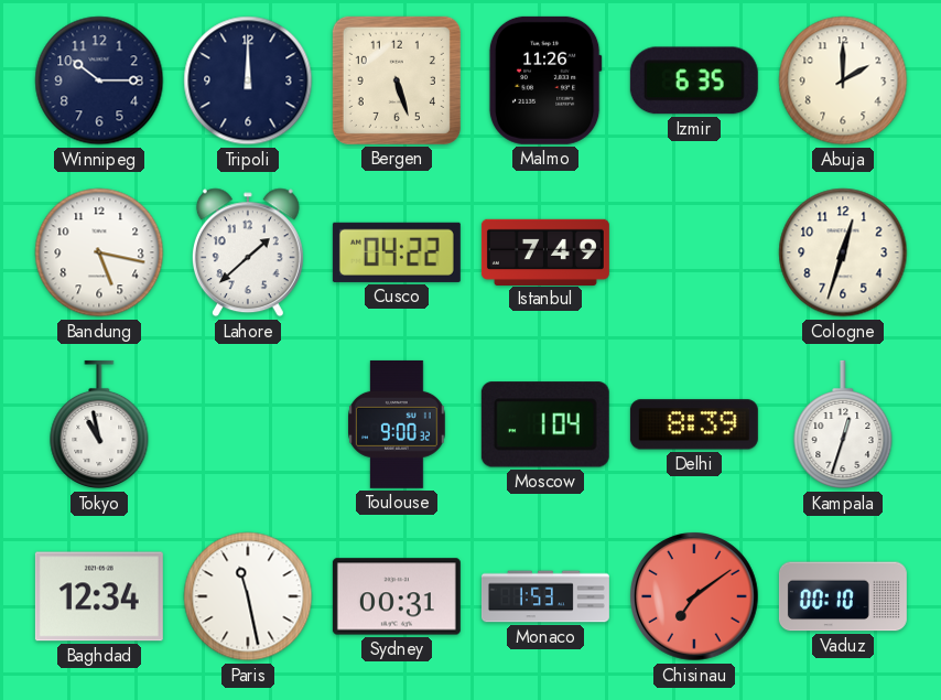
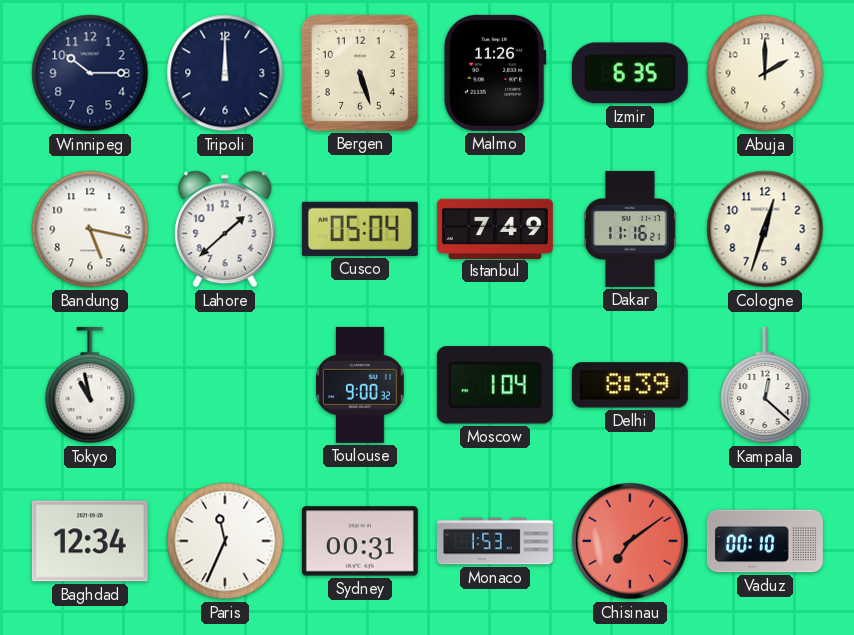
Cusco: 04:22 -> 05:04 (360, 229)
Dakar: none -> 11:16 (630, 229)
Kampala: 12:33 -> 12:22 (765, 385)
Paris: 11:28 -> 11:34 (225, 541)
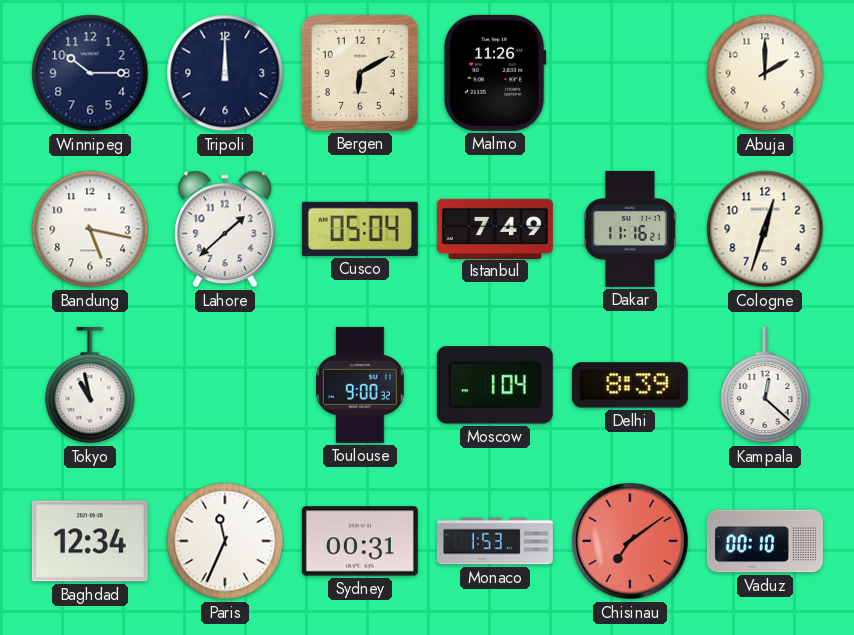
Bergen: 5:27 -> 6:10 (360, 73)
Izmir: 6:35 -> none (630, 73)
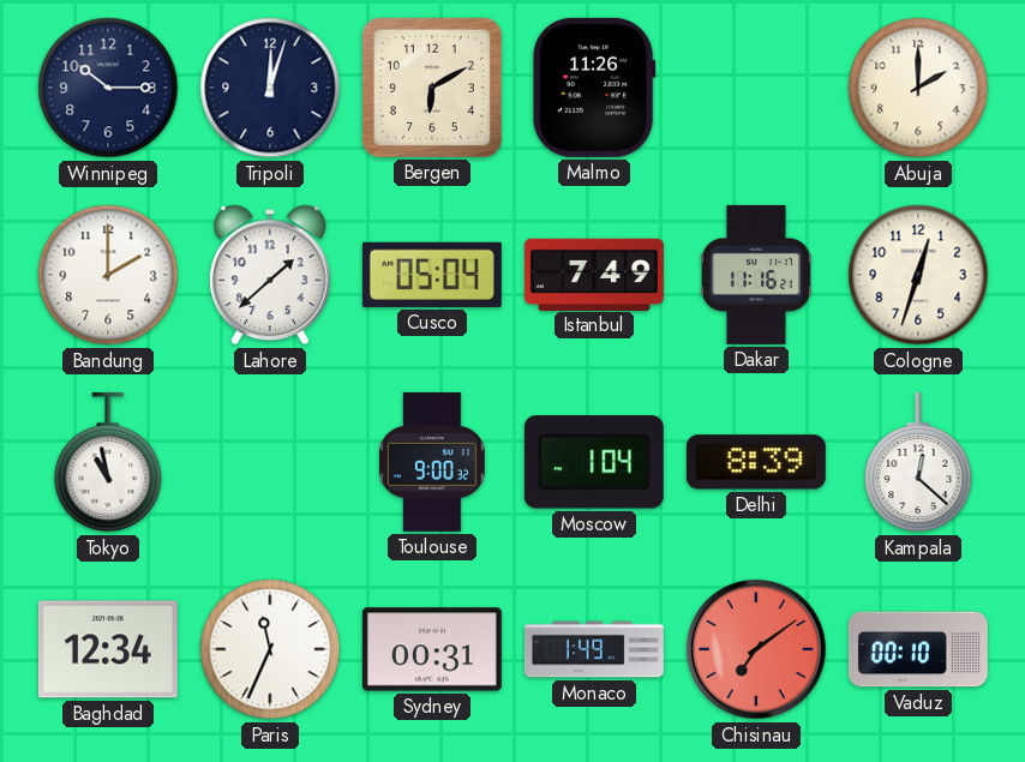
Tripoli: 12:00 -> 12:03 (270, 88)
Bandung: 5:17 -> 2:00 (108, 275)
Monaco: 1:53 -> 1:49 (594, 649)
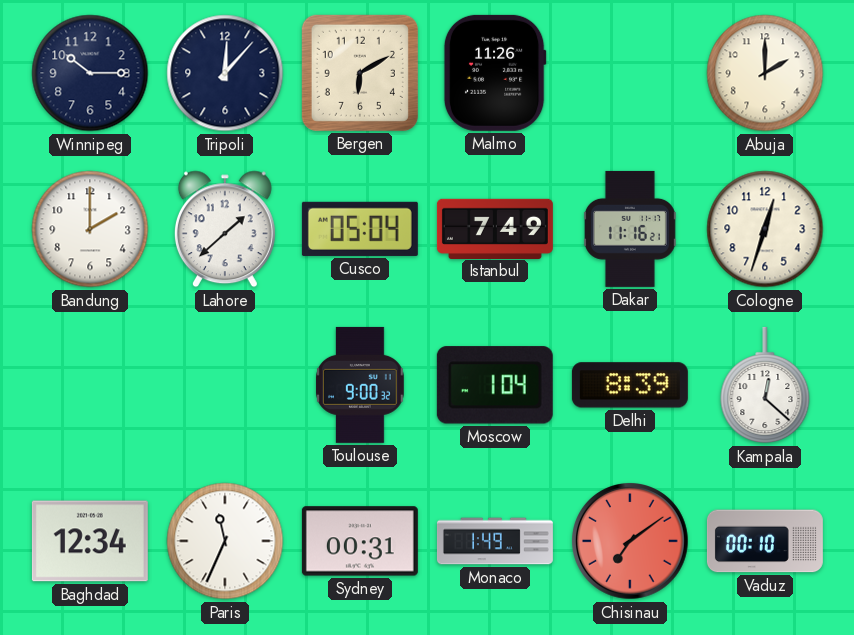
Tripoli: 12:03 -> 12:07 (225, 73)
Tokyo: 10:58 -> none (108, 462)
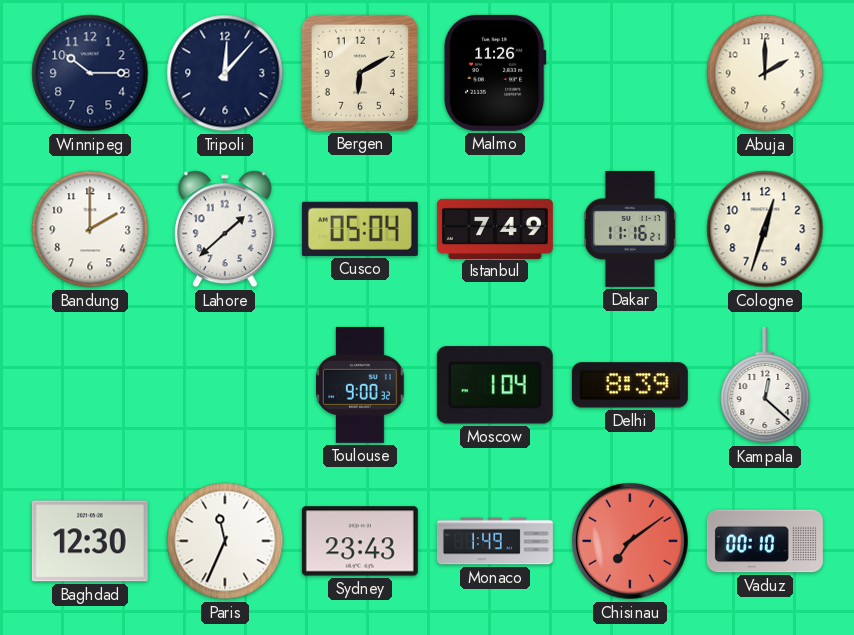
Baghdad: 12:34 -> 12:30 (90, 541)
Sydney: 00:31 -> 23:43 (360, 541)
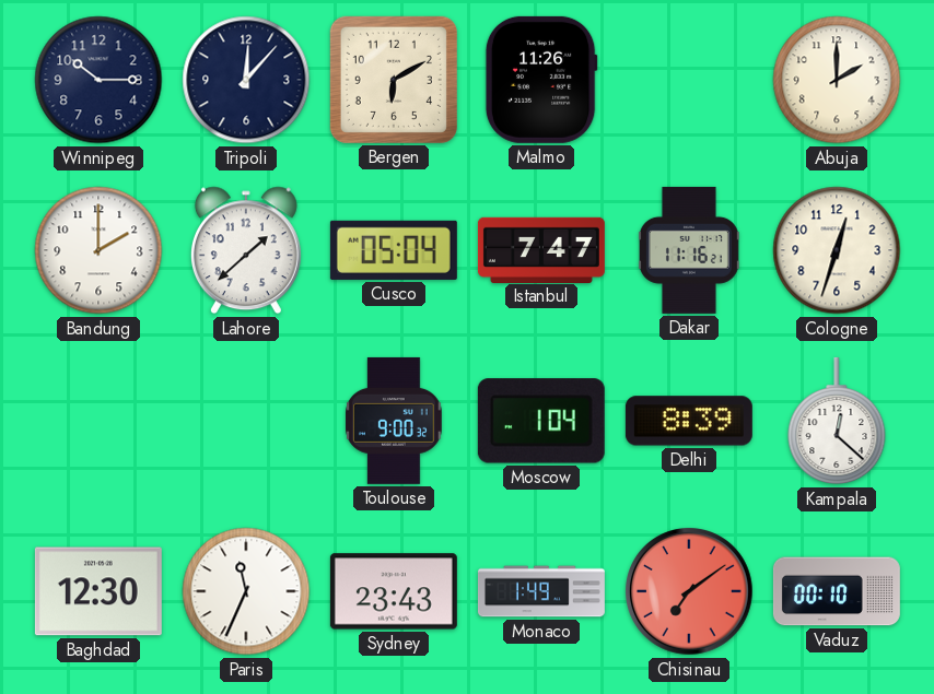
Istanbul: 7:49 -> 7:47 (541, 249)
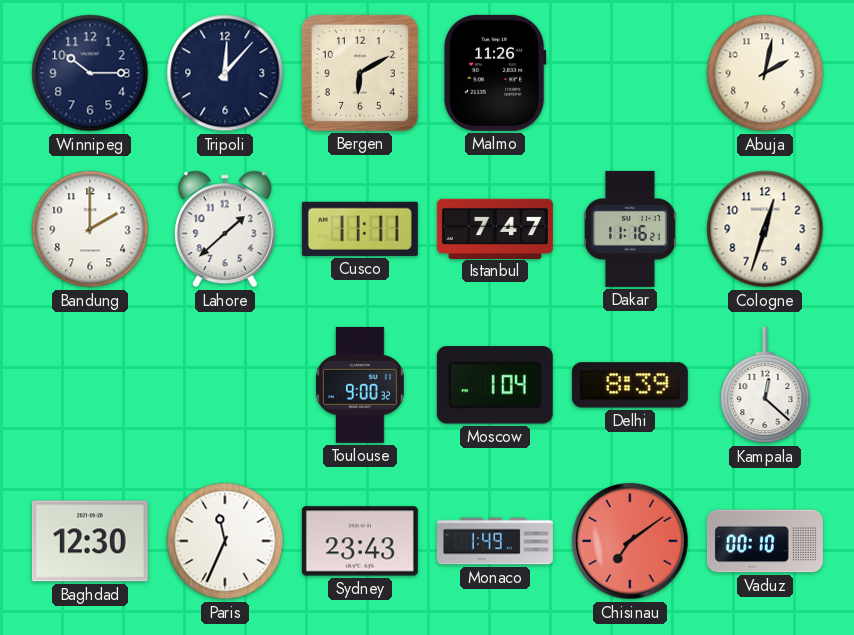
Abuja: 2:00 -> 2:02 (765, 73)
Cusco: 05:04 -> 11:11 (360, 229)
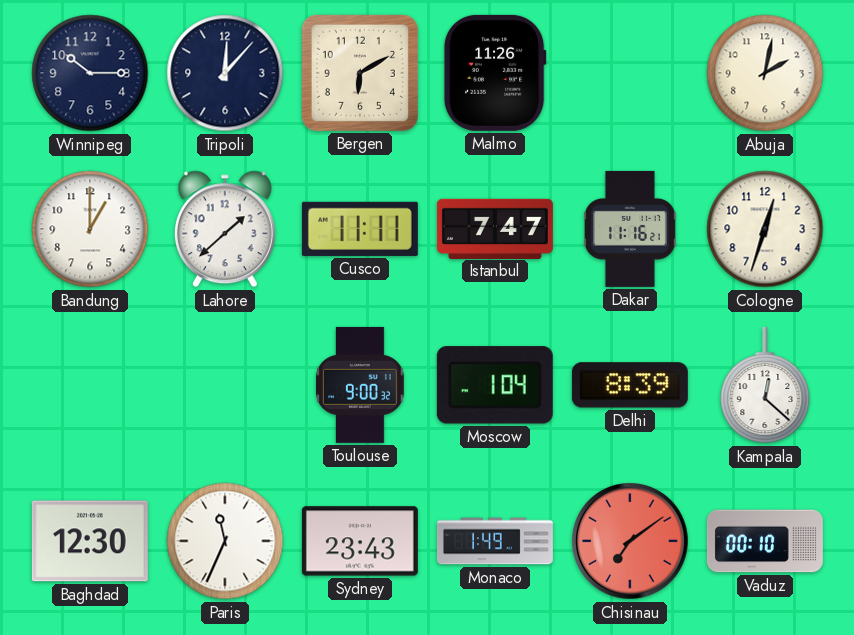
Bandung: 2:00 -> 1:00 (90, 229)
